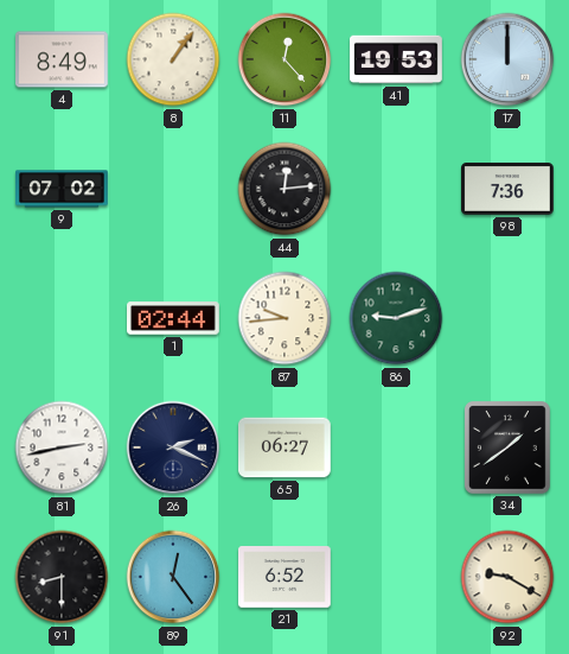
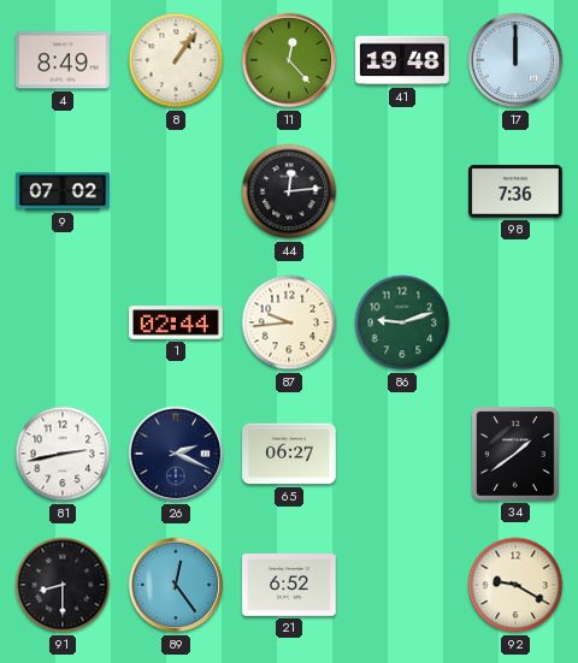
41: 19:53 -> 19:48 (402, 60)
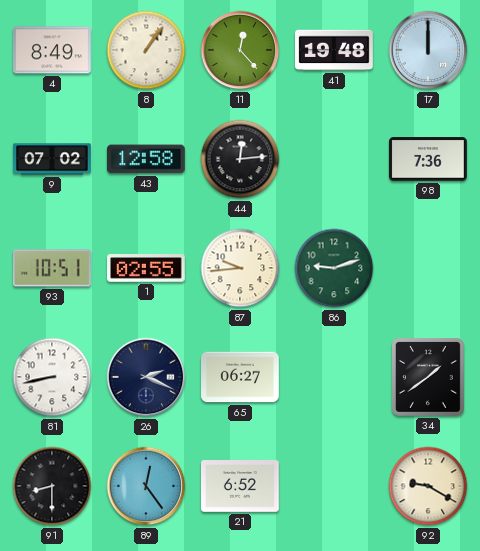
43: none -> 12:58 (146, 159)
93: none -> 10:51 (53, 268)
1: 02:44 -> 02:55 (147, 268)
81: 2:43 -> 8:43 (52, 377)
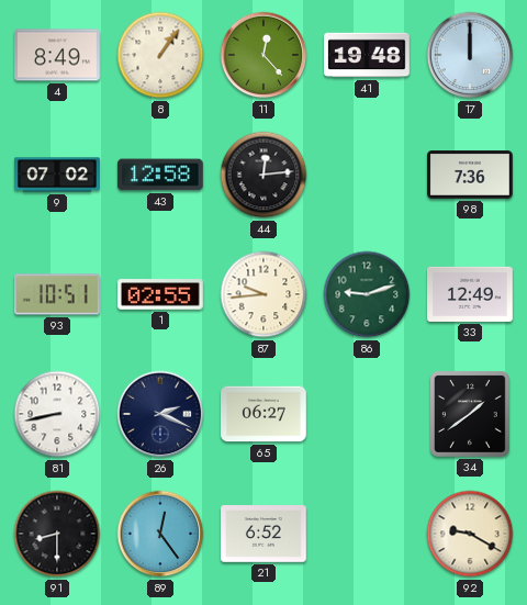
33: none -> 12:49 (471, 294)
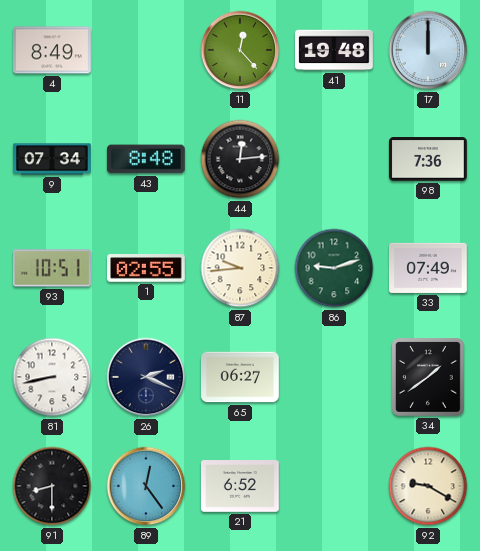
8: 1:06 -> none (160, 55)
9: 07:02 -> 07:34 (52, 159)
43: 12:58 -> 8:48 (146, 159)
33: 12:49 -> 07:49 (429, 268)
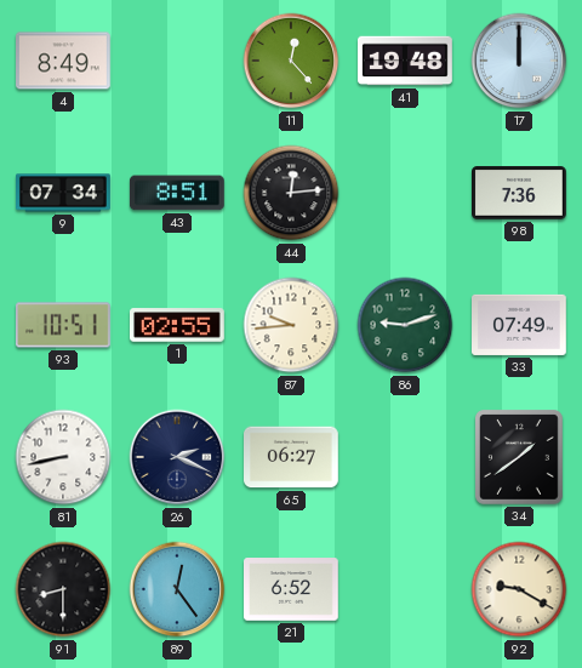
43: 8:48 -> 8:51 (177, 193)
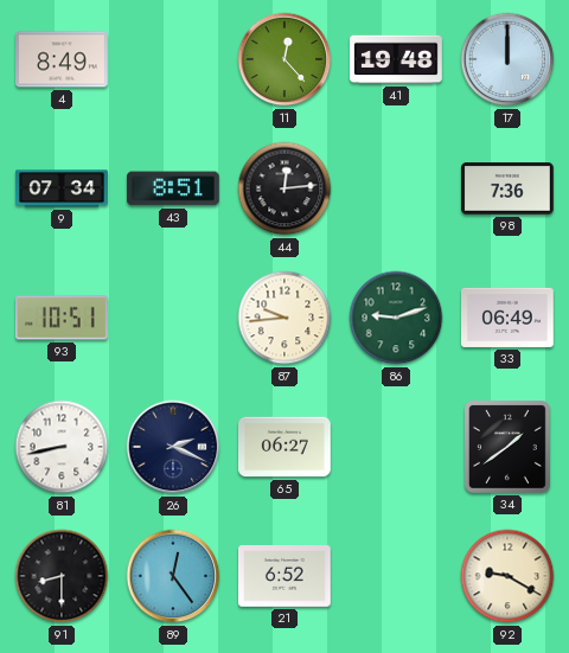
1: 02:55 -> none (178, 325)
33: 07:49 -> 06:49 (509, 318)
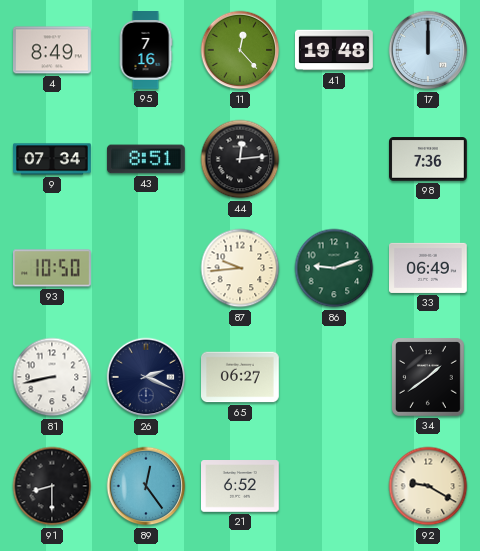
95: none -> 7:16 (146, 51)
93: 10:51 -> 10:50 (53, 268)
